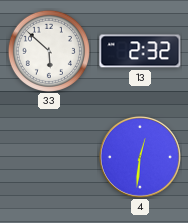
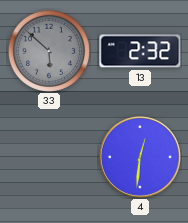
33 dial: white -> grey (49, 51)
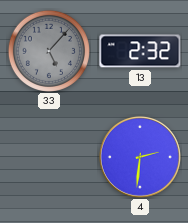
33: 5:52 -> 5:07 (49, 51)
4: 12:31 -> 2:31 (140, 157)
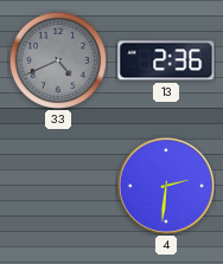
33: 5:07 -> 4:41 (58, 60)
13: 2:32 -> 2:36 (166, 60)
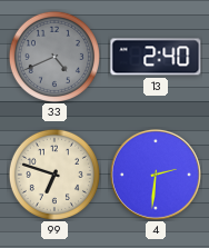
13: 2:36 -> 2:40 (156, 57)
99: none -> 6:48 (54, 175)
